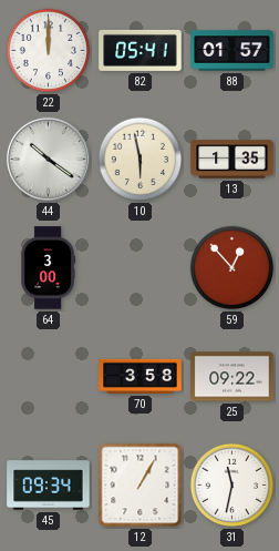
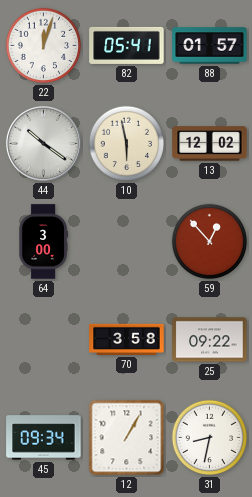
22: 12:00 -> 12:03 (44, 46)
13: 1:35 -> 12:02 (210, 144)
31: 11:32 -> 8:32 (210, 438)
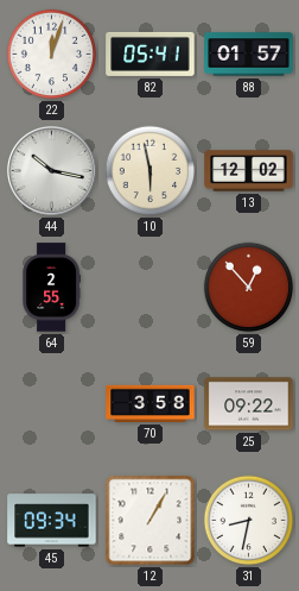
44: 10:21 -> 10:17 (51, 170)
64: 3:00 -> 2:55 (51, 288)
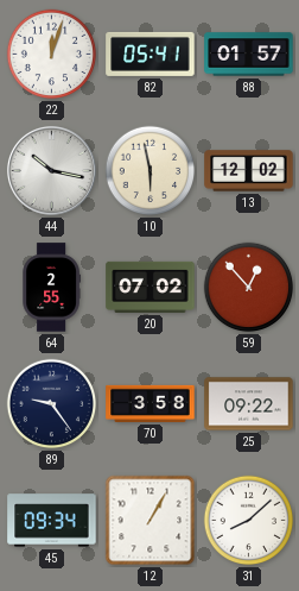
20: none -> 07:02 (151, 287)
89: none -> 9:24 (52, 404)
31: 8:32 -> 8:08 (249, 521)
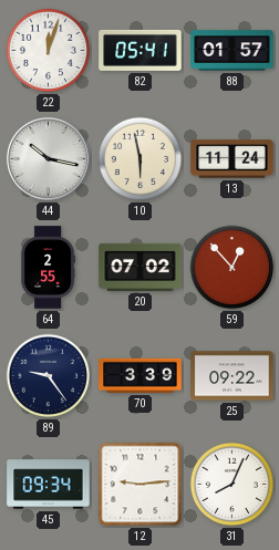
13: 12:02 -> 11:24 (232, 159)
70: 3:58 -> 3:39 (141, 375)
12: 1:05 -> 9:14 (141, 485)
31: 8:08 -> 8:04 (232, 485)
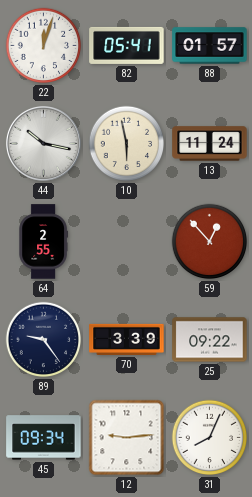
20: 07:02 -> none (141, 267)
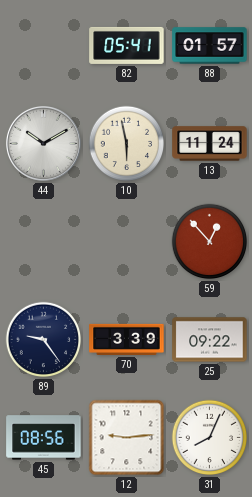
22: 12:03 -> none (44, 46)
44: 10:17 -> 10:10 (43, 143)
64: 2:55 -> none (43, 242)
45: 09:34 -> 08:56 (44, 438)
